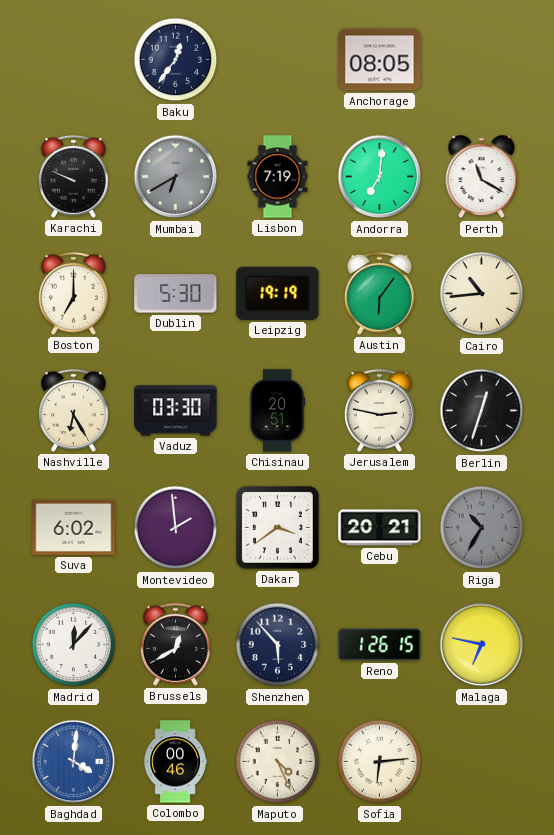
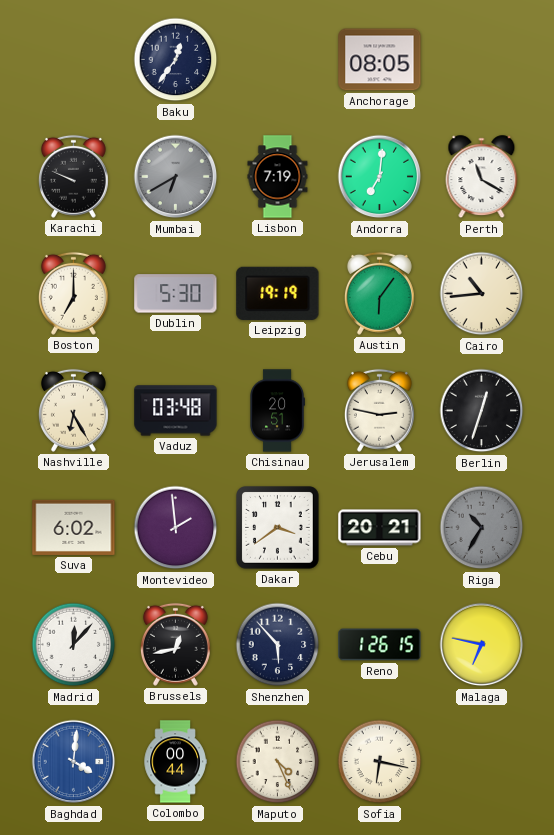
Vaduz: 03:30 -> 03:48 (176, 411)
Brussels: 12:40 -> 12:43 (175, 644)
Colombo: 00:46 -> 00:44 (175, 762)
Sofia: 6:14 -> 6:17 (380, 762)
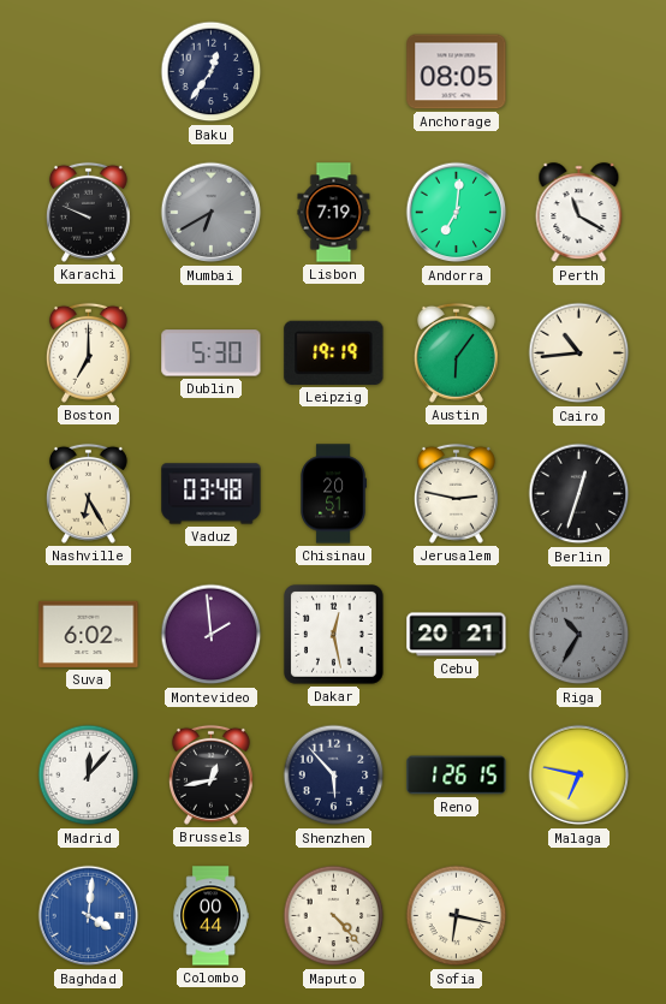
Dakar: 3:39 -> 12:28 (334, 635)
Maputo: 4:26 -> 4:23 (334, 916)
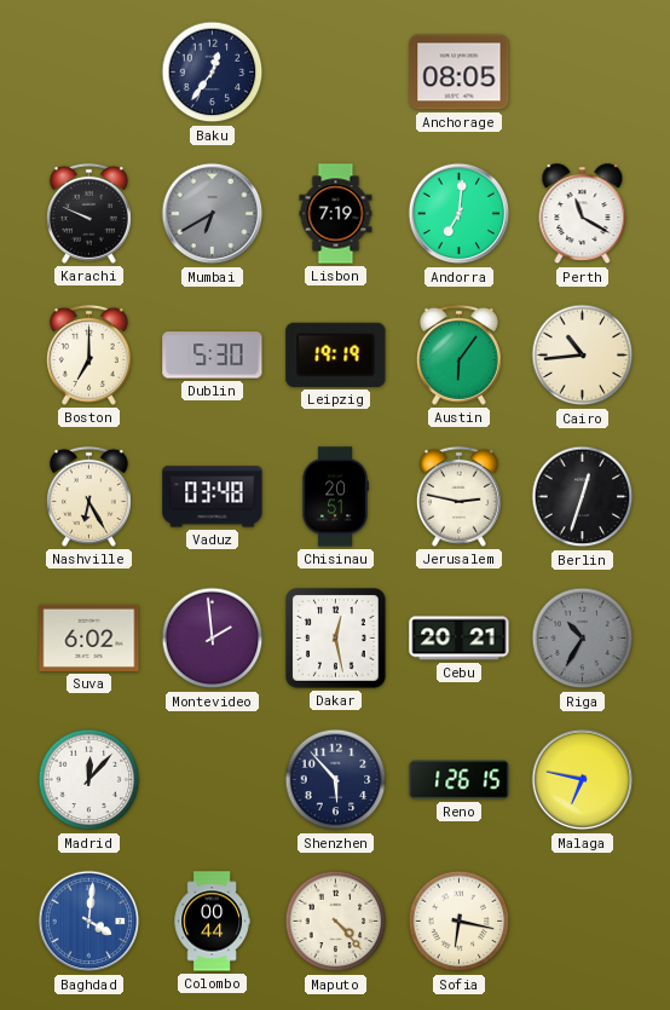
Brussels: 12:43 -> none (210, 774)
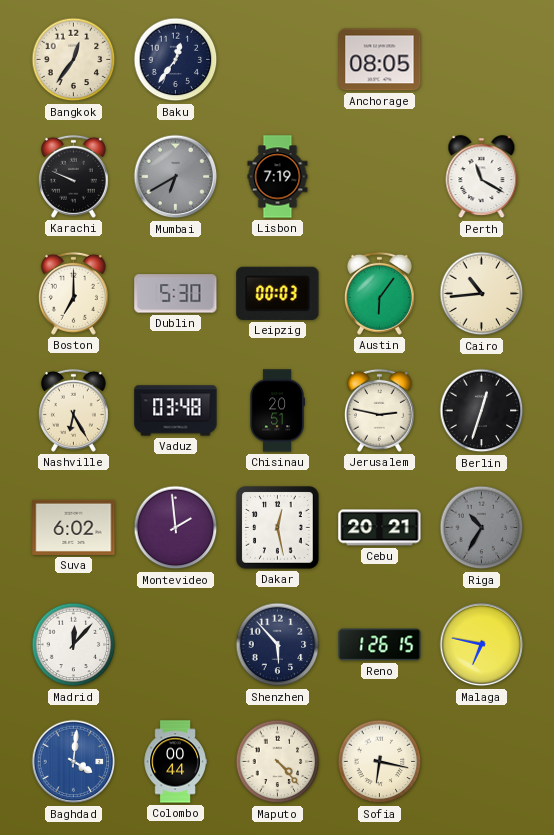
Bangkok: none -> 12:36 (74, 60)
Andorra: 7:01 -> none (460, 214)
Leipzig: 19:19 -> 00:03 (278, 293)
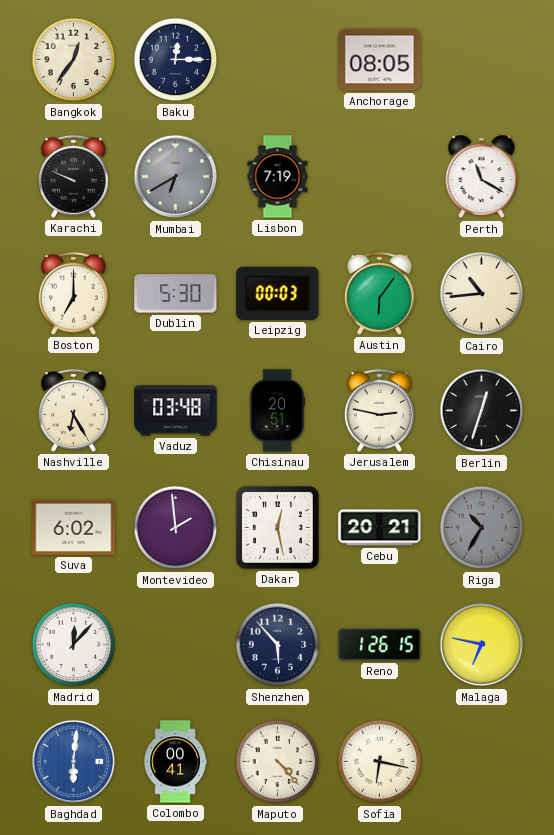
Baku: 12:36 -> 12:15 (176, 60)
Baghdad: 4:01 -> 6:01 (74, 762)
Colombo: 00:44 -> 00:41 (175, 762)
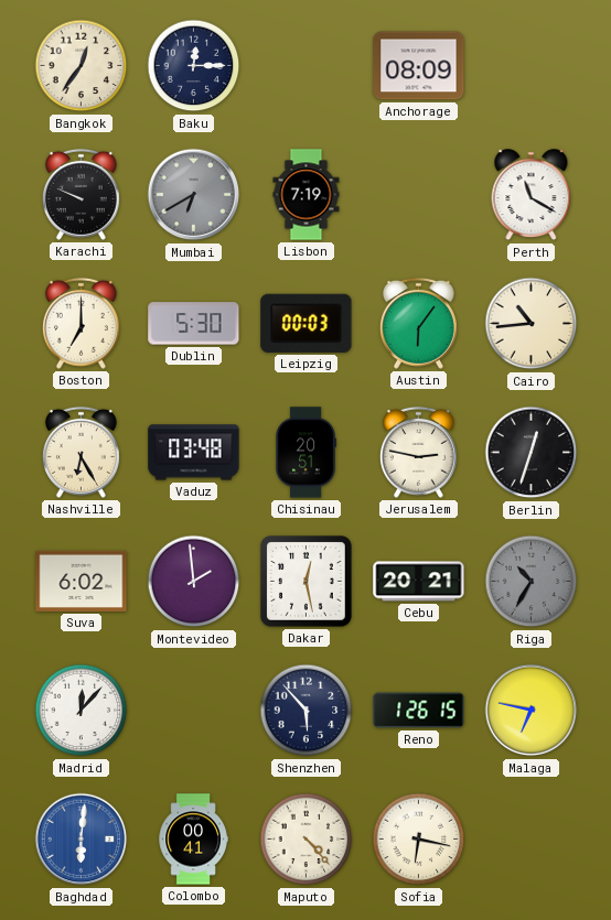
Anchorage: 08:05 -> 08:09 (419, 66)
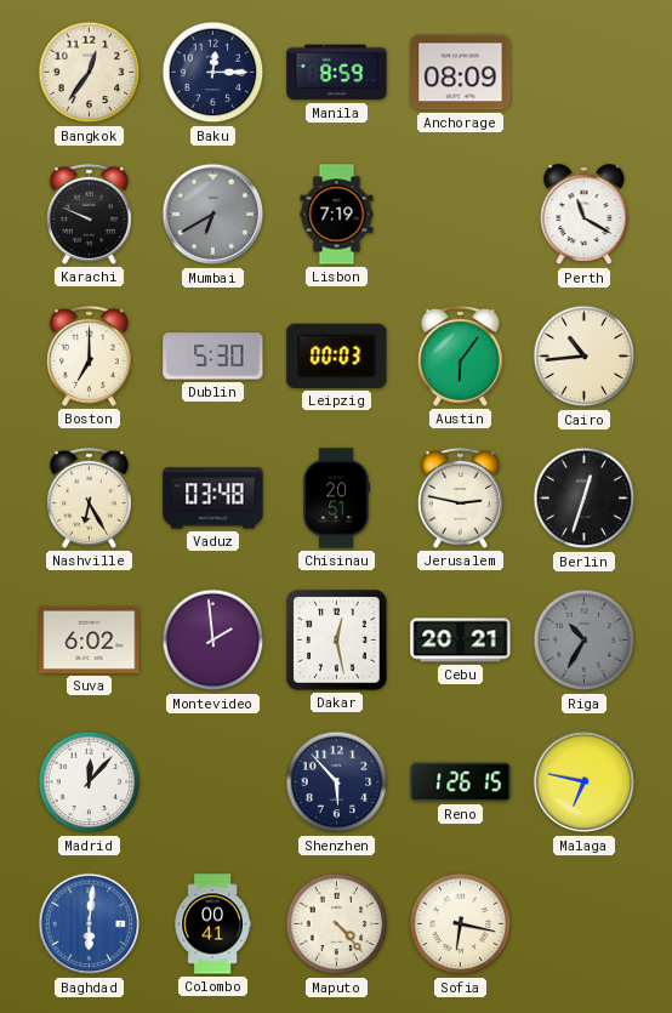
Manila: none -> 8:59 (337, 73)
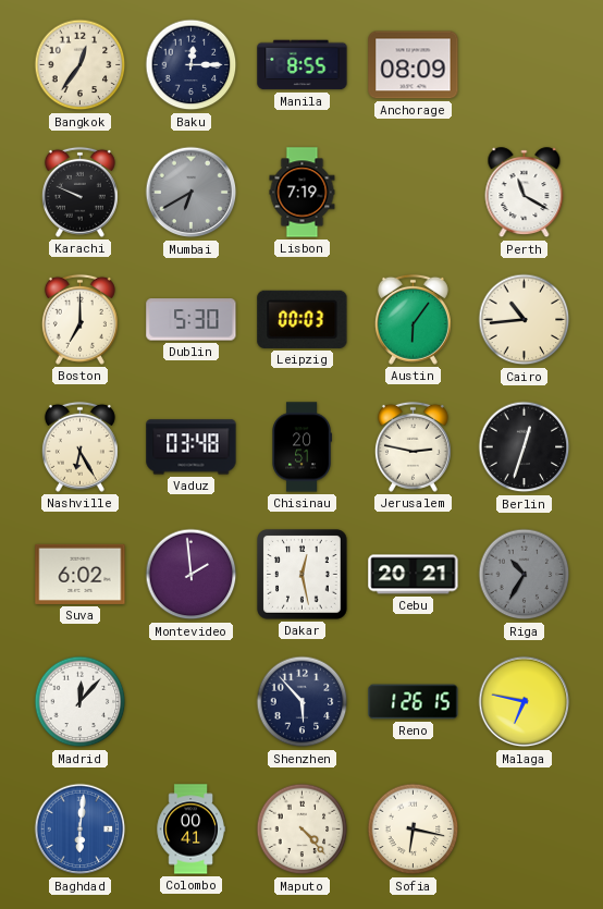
Manila: 8:59 -> 8:55 (303, 65)
